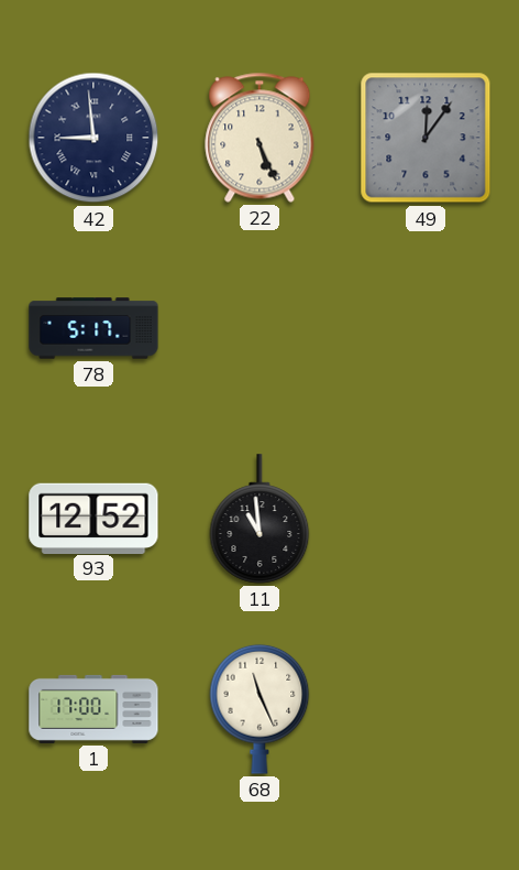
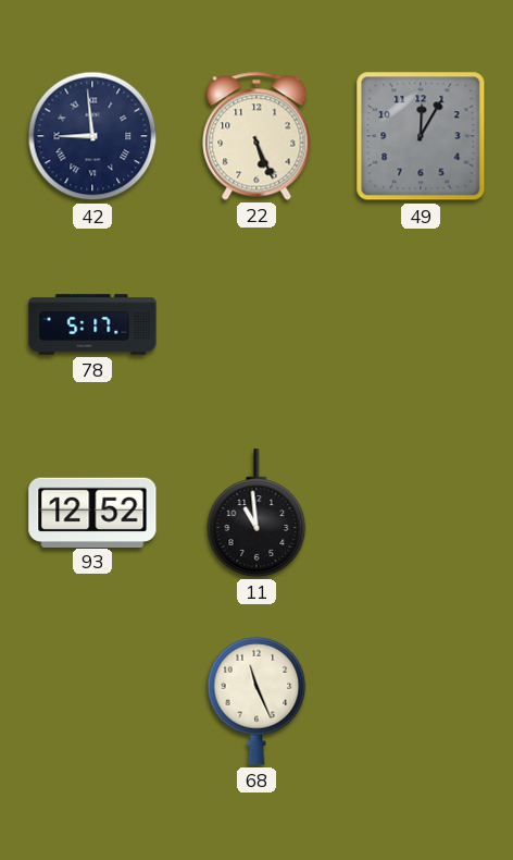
49: 12:06 -> 12:05 (421, 136)
1: 17:00 -> none (93, 709)
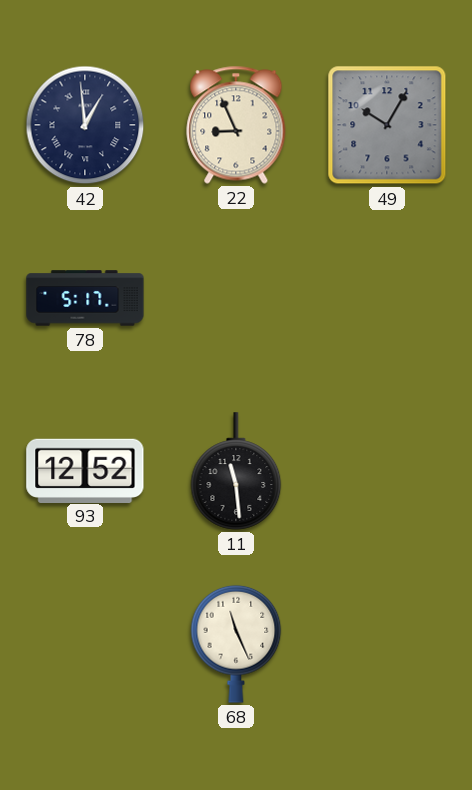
42: 8:59 -> 12:59 (85, 125)
22: 5:26 -> 8:56 (236, 125)
49: 12:05 -> 10:05 (387, 125)
11: 10:59 -> 11:29 (236, 471)
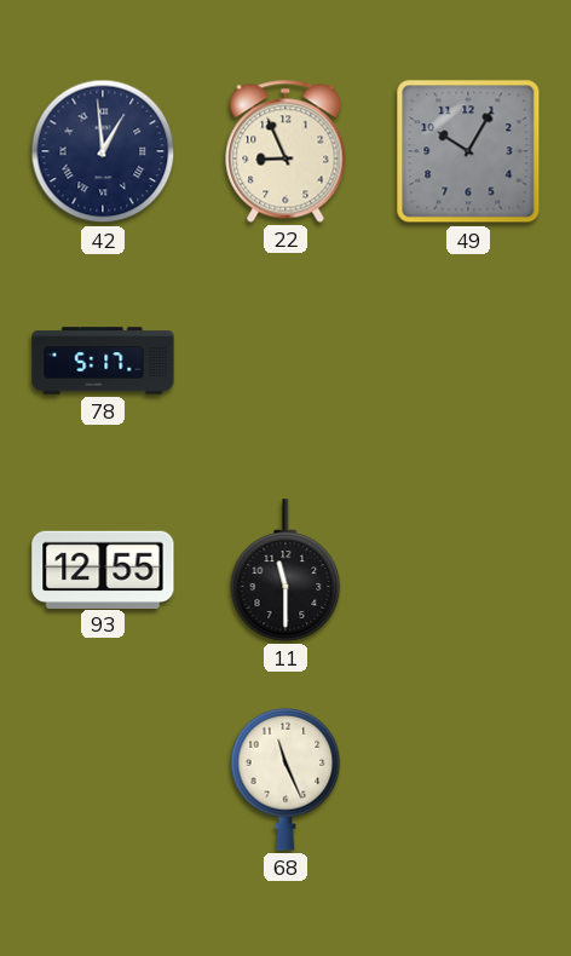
93: 12:52 -> 12:55 (103, 569)
11: 11:29 -> 11:30 (285, 570)
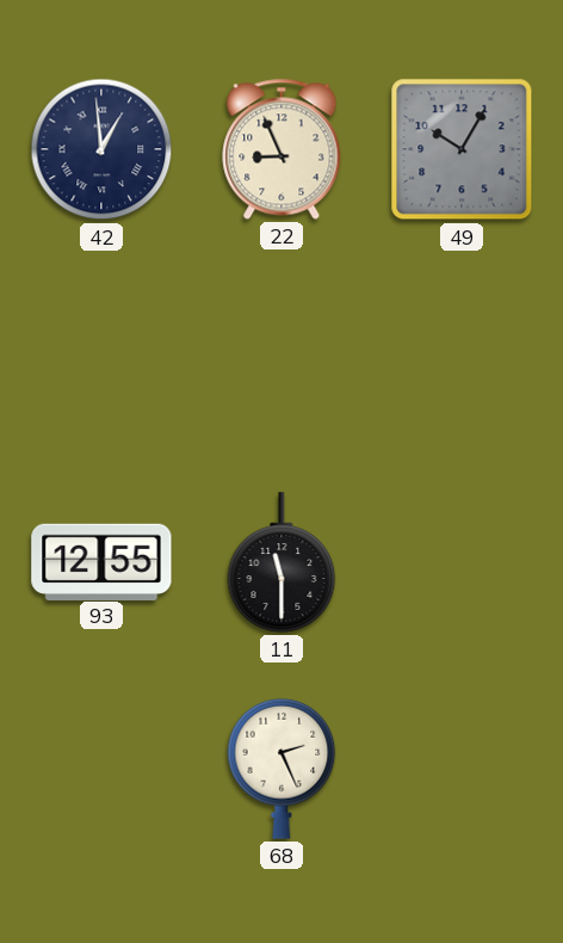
78: 5:17 -> none (103, 361)
68: 11:26 -> 2:26 (281, 769)
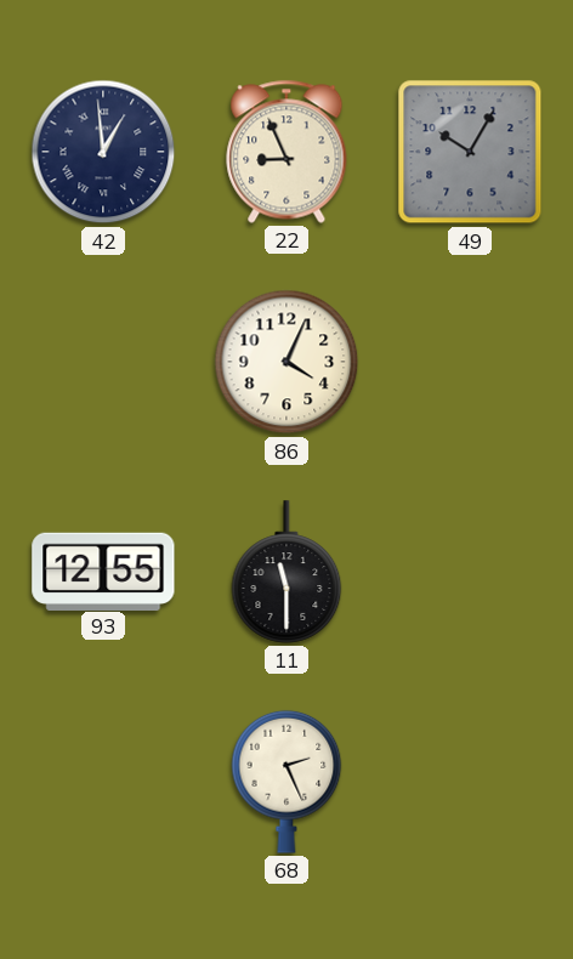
86: none -> 4:04 (286, 362)
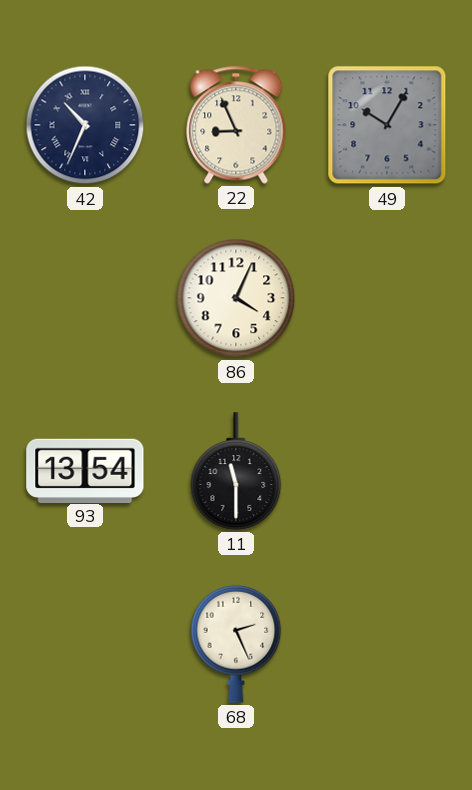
42: 12:59 -> 10:34 (85, 125)
93: 12:55 -> 13:54 (85, 470)
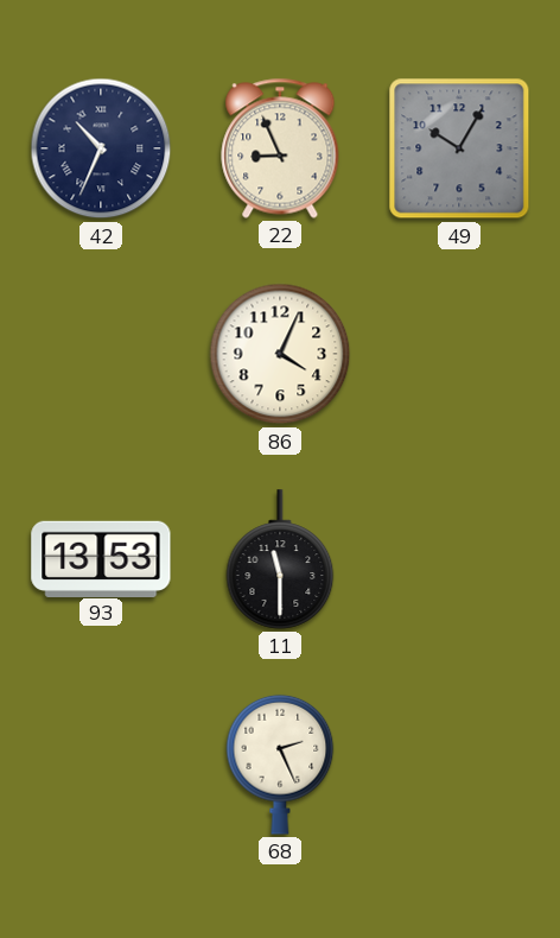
93: 13:54 -> 13:53 (101, 558)
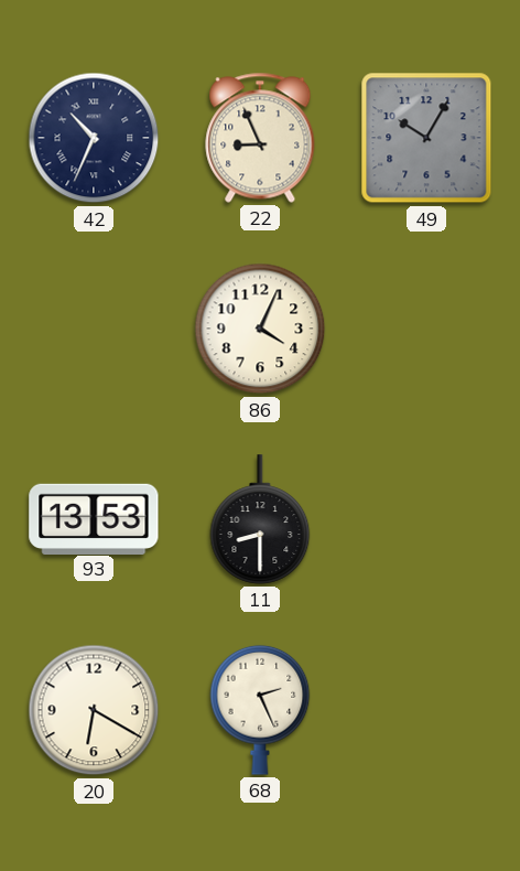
11: 11:30 -> 8:30 (260, 519)
20: none -> 6:20 (94, 710)
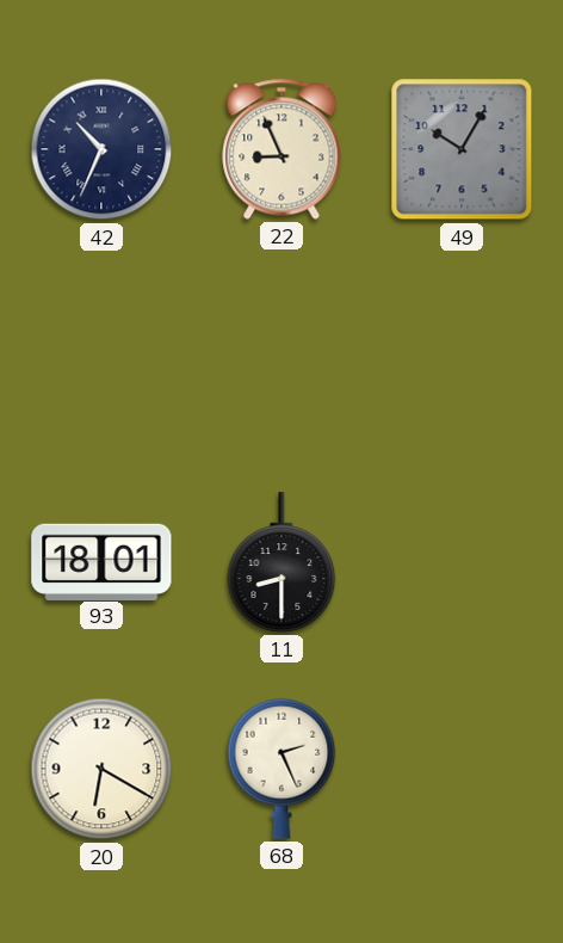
86: 4:04 -> none (260, 329)
93: 13:53 -> 18:01 (101, 561)
